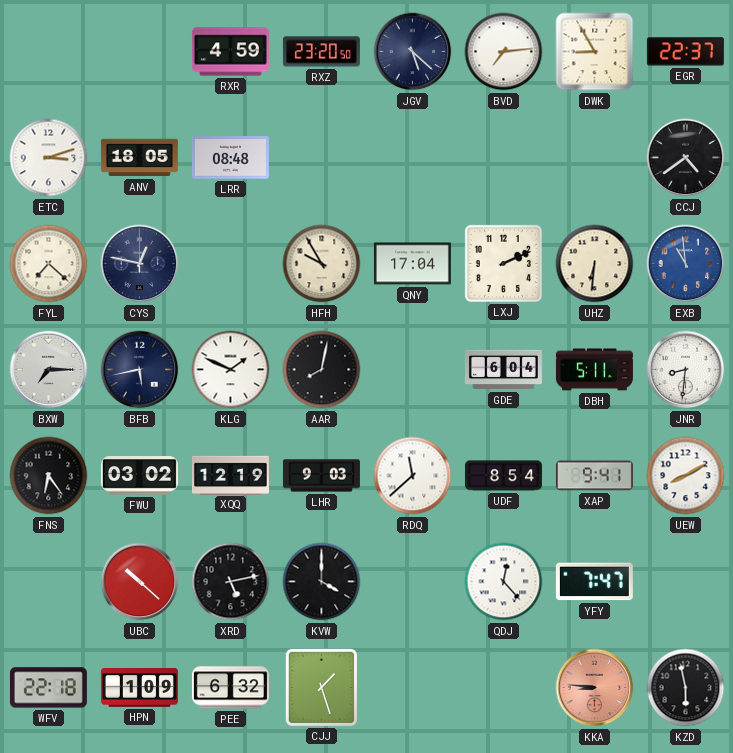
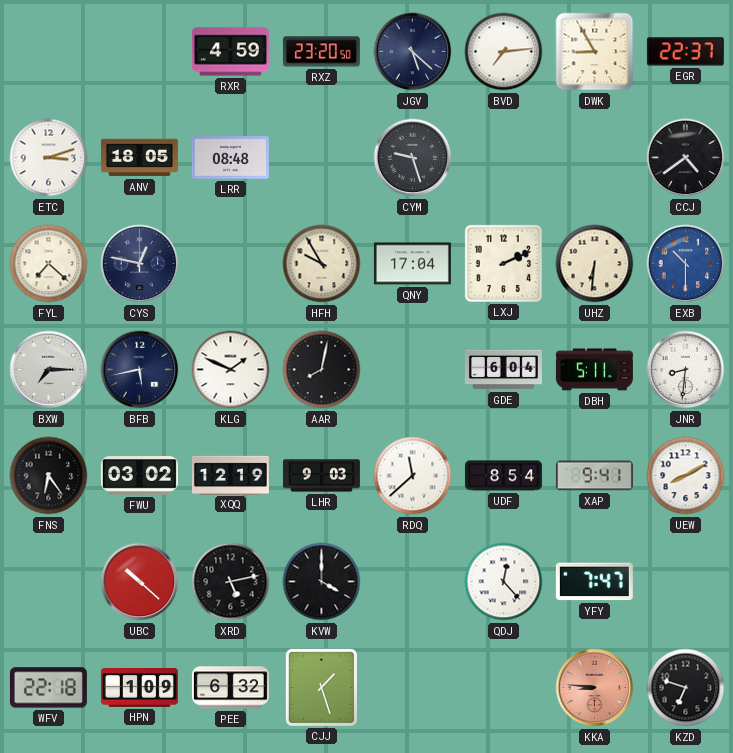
CYM: none -> 9:27 (413, 158)
EXB: 10:59 -> 10:30 (686, 264)
KZD: 5:58 -> 6:48 (686, 688)
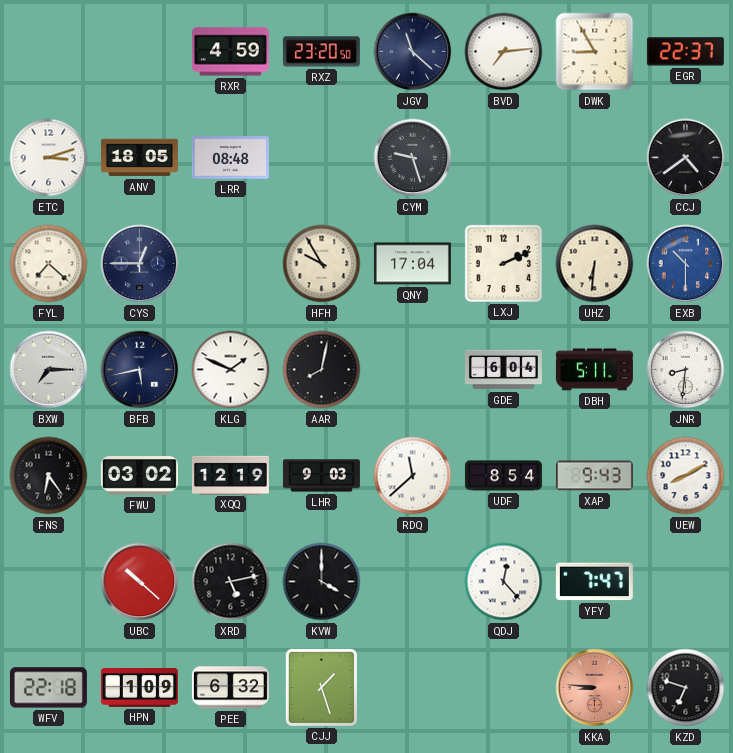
JGV: 5:22 -> 11:22 (413, 52)
CYS: 12:47 -> 12:45 (140, 264)
XAP: 9:41 -> 9:43 (594, 476)
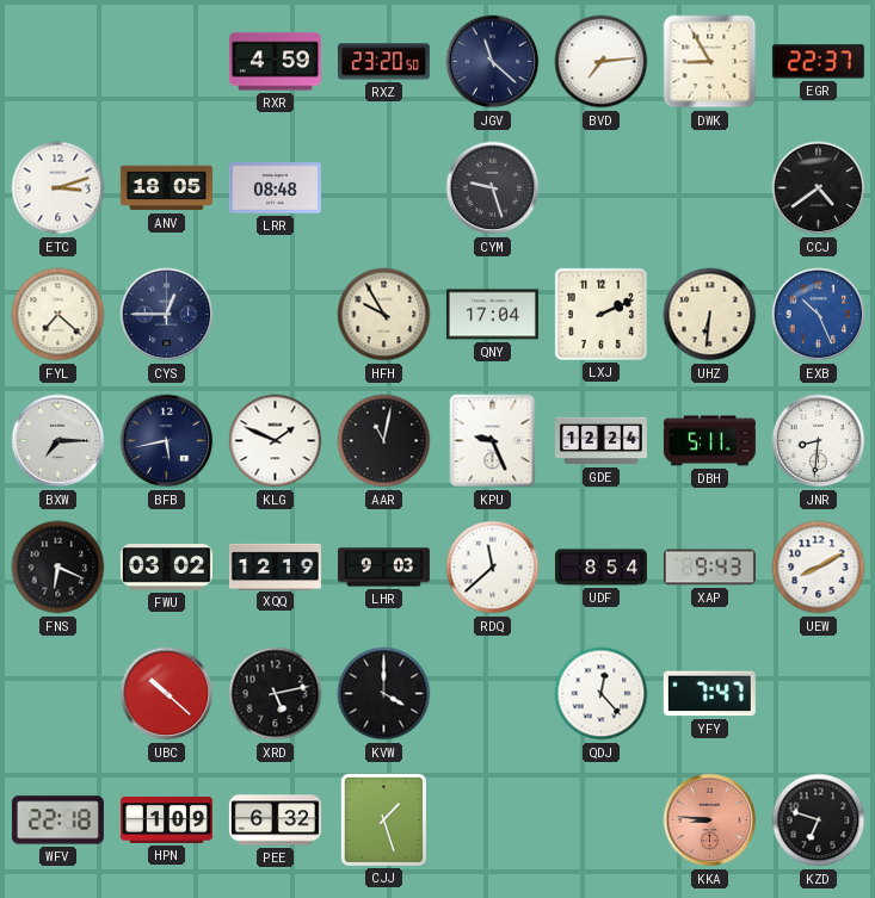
EXB: 10:30 -> 10:26 (819, 315)
AAR: 8:02 -> 11:02 (384, 441)
KPU: none -> 9:26 (493, 441)
GDE: 6:04 -> 12:24 (600, 441)
FNS: 6:24 -> 6:19 (58, 568)
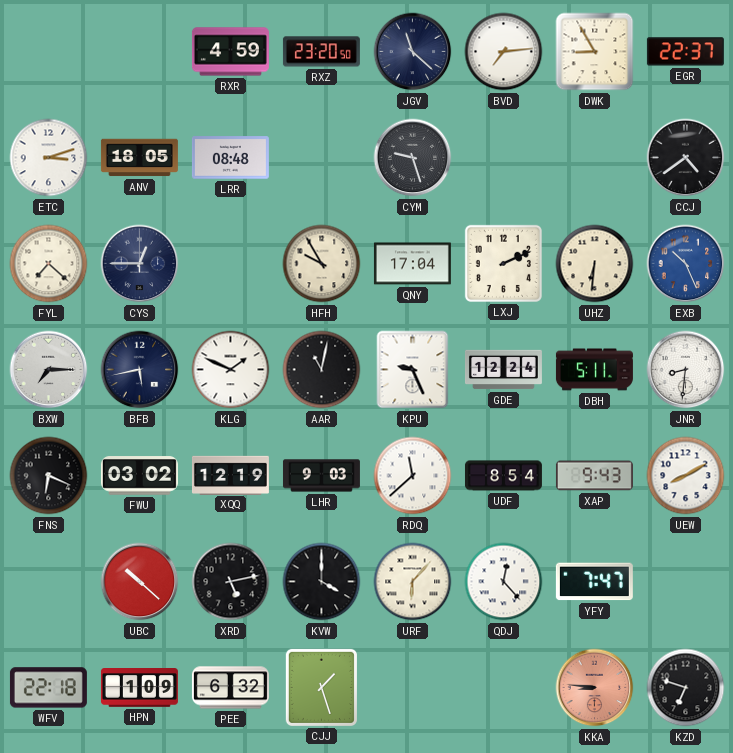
URF: none -> 6:07 (413, 582)
